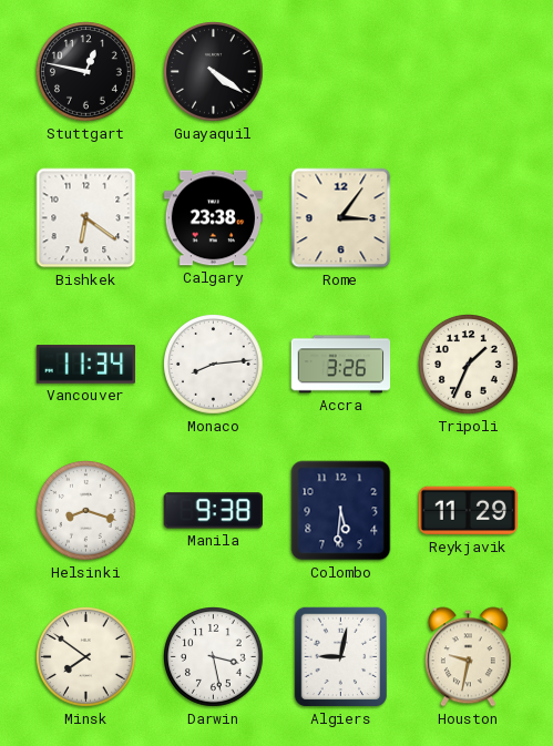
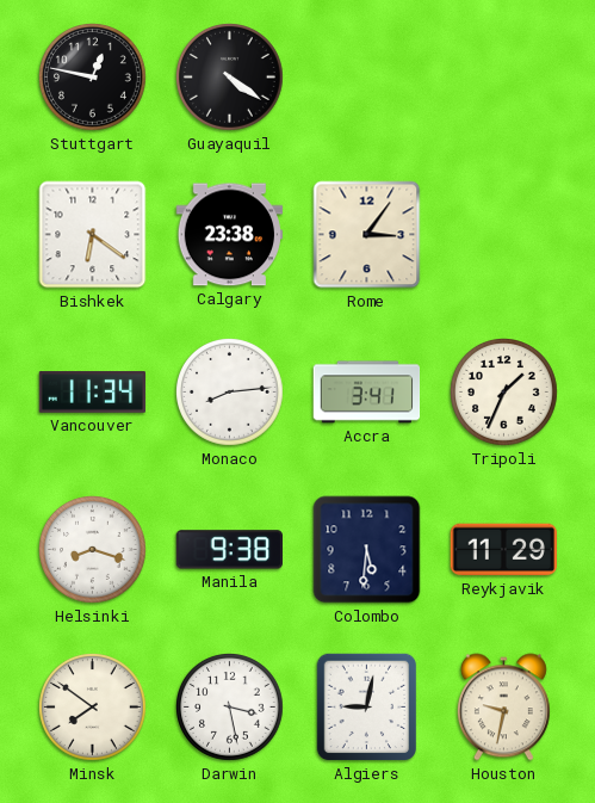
Accra: 3:26 -> 3:41 (367, 393)
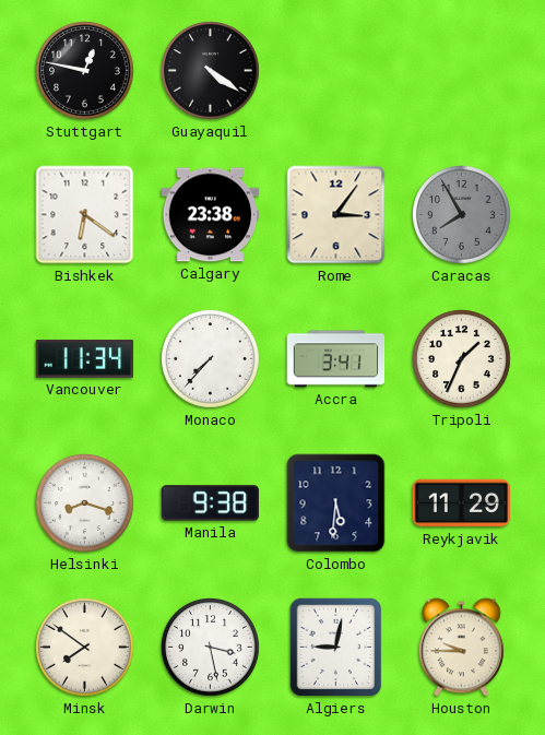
Caracas: none -> 7:55 (462, 215)
Monaco: 8:14 -> 7:37 (211, 359)
Houston: 9:32 -> 9:45 (461, 648)
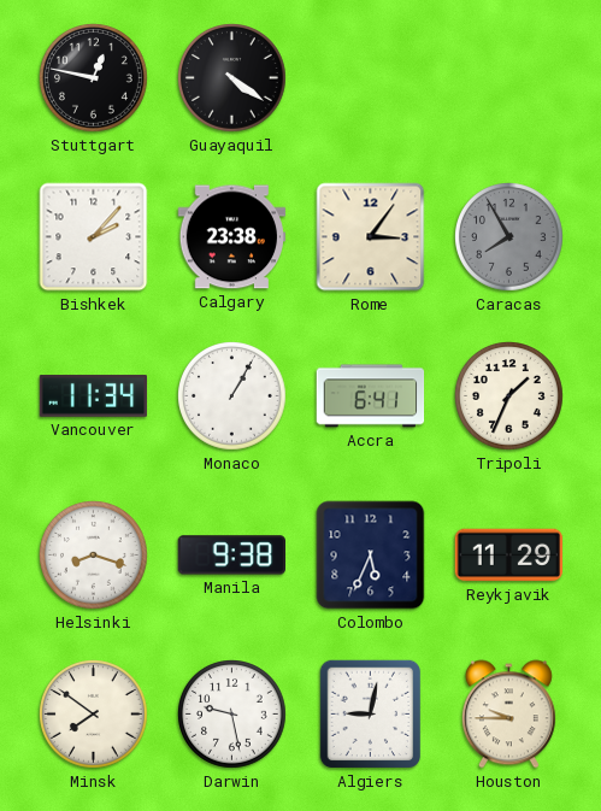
Bishkek: 6:21 -> 2:07 (94, 237)
Monaco: 7:37 -> 1:05 (232, 396)
Accra: 3:41 -> 6:41 (371, 396)
Colombo: 5:31 -> 5:34 (371, 556)
Darwin: 3:28 -> 9:28 (232, 715)
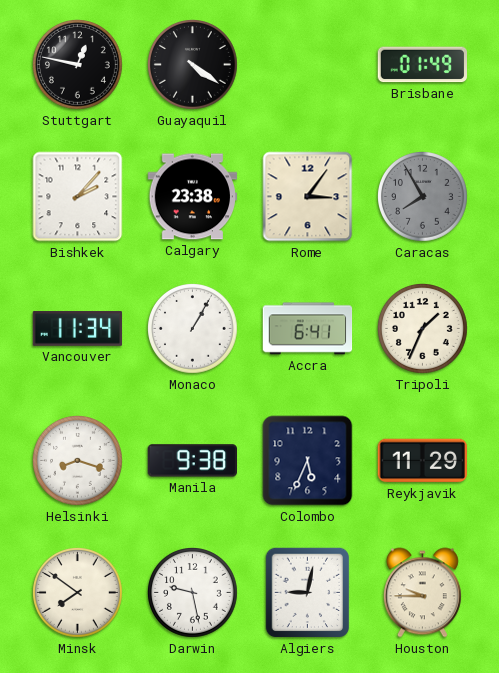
Brisbane: none -> 01:49 (422, 65)
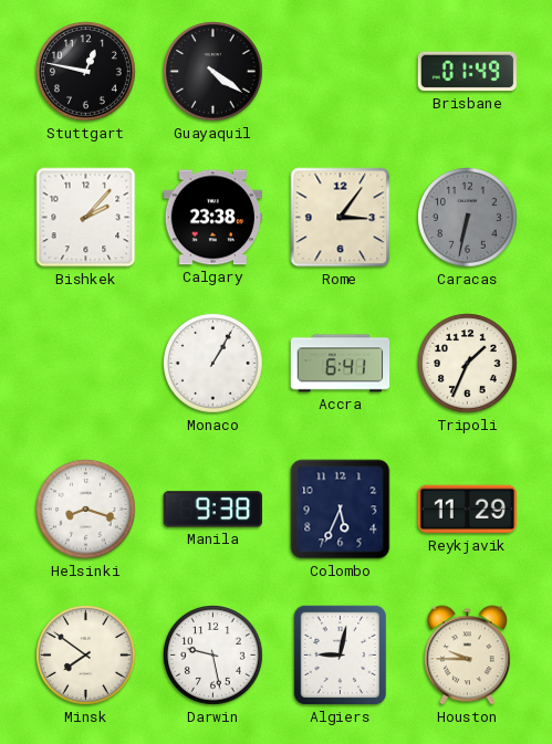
Caracas: 7:55 -> 6:32 (468, 218)
Vancouver: 11:34 -> none (78, 329)
